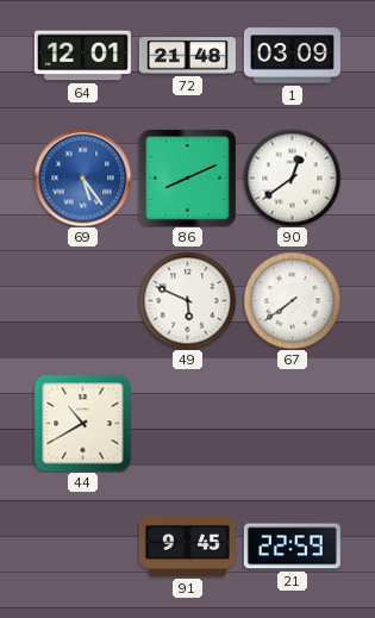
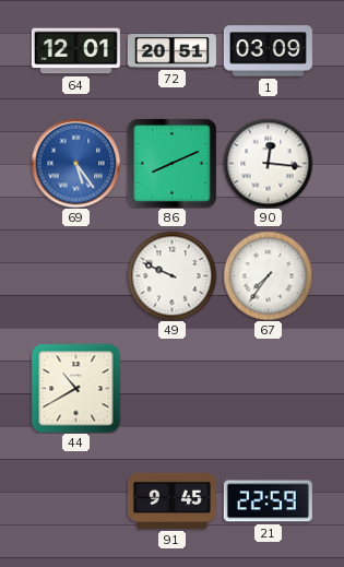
72: 21:48 -> 20:51 (171, 51)
90: 12:39 -> 12:16 (268, 163)
49: 5:49 -> 9:49 (171, 275)
67: 7:39 -> 7:36 (268, 275)
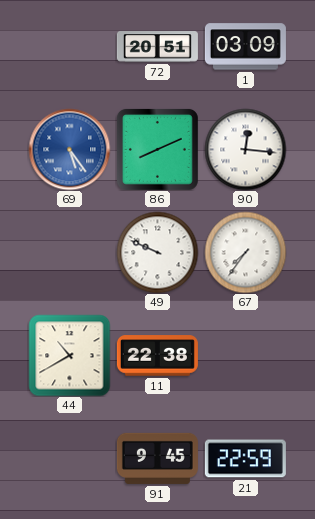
64: 12:01 -> none (75, 51)
11: none -> 22:38 (157, 356)
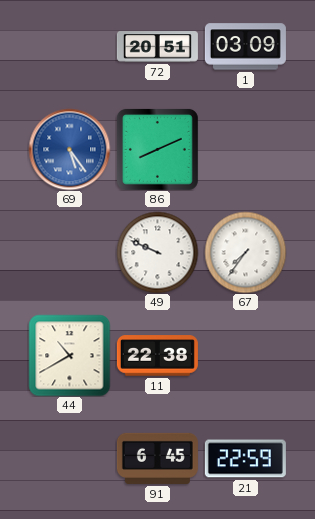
90: 12:16 -> none (245, 149)
91: 9:45 -> 6:45 (157, 458)
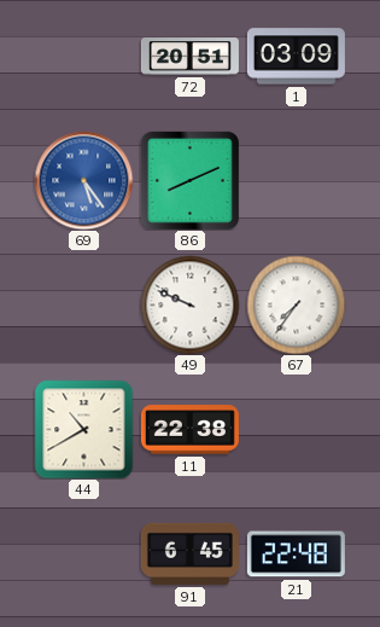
21: 22:59 -> 22:48 (296, 555)
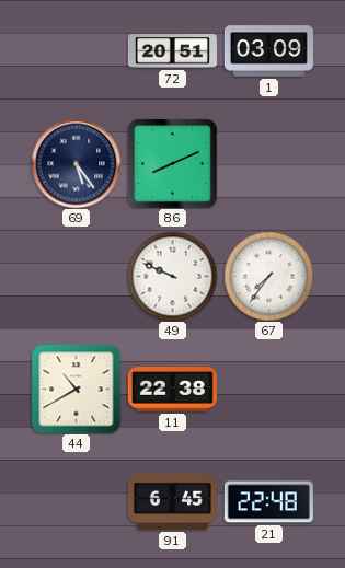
69 dial: blue -> navy (76, 163)
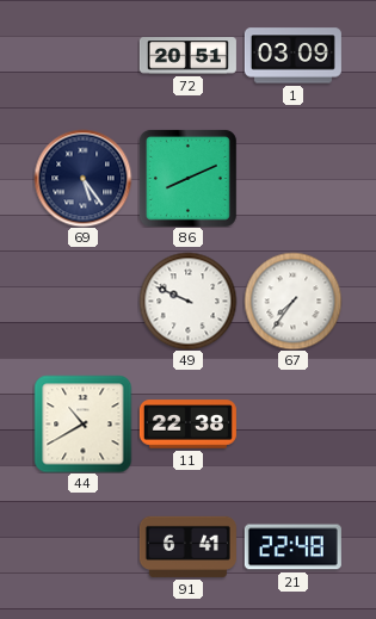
91: 6:45 -> 6:41 (187, 546)
